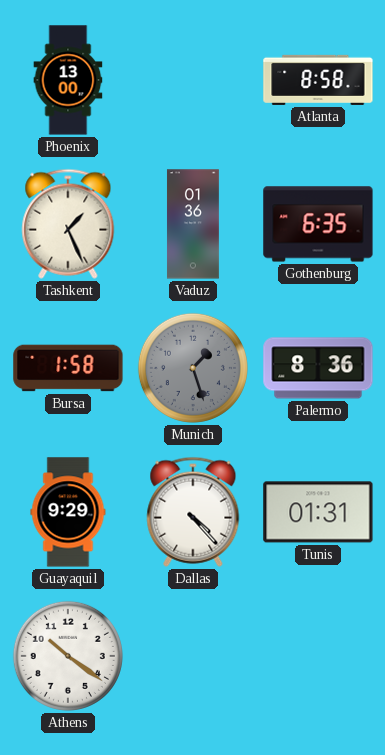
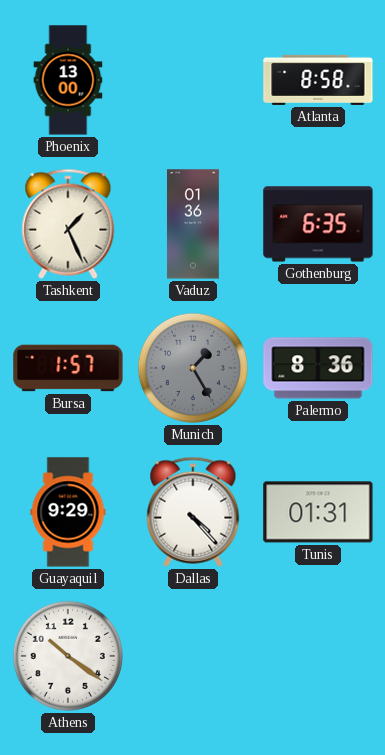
Bursa: 1:58 -> 1:57 (68, 368)
Munich: 1:27 -> 1:25 (193, 368)
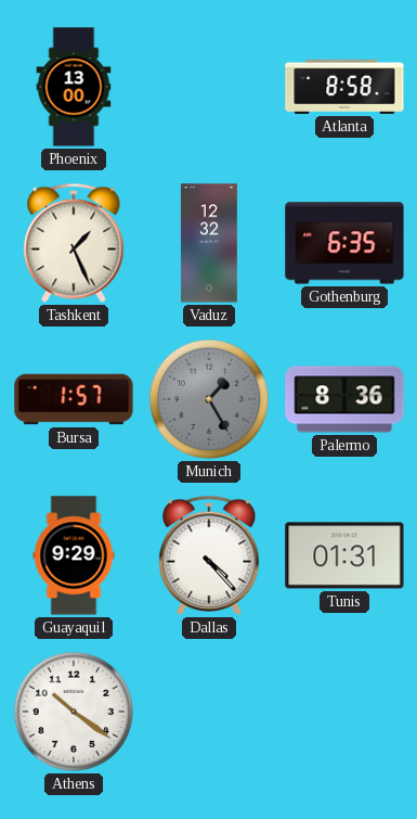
Vaduz: 01:36 -> 12:32 (209, 243)
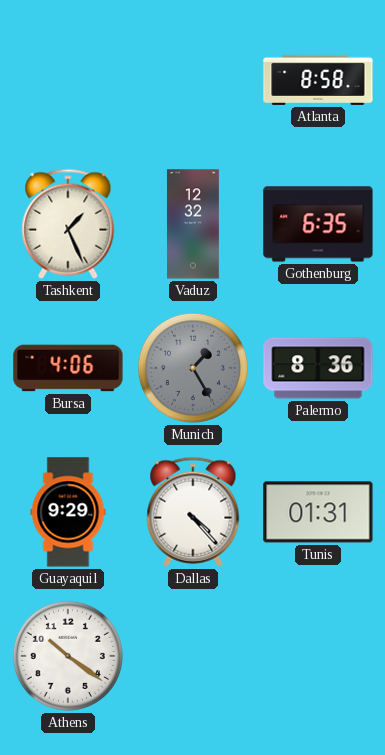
Phoenix: 13:00 -> none (74, 87)
Bursa: 1:57 -> 4:06 (68, 368)
